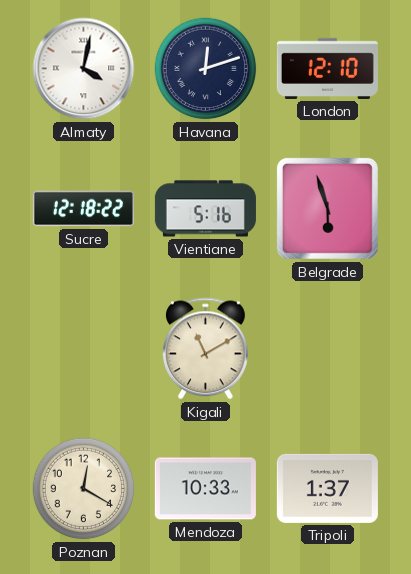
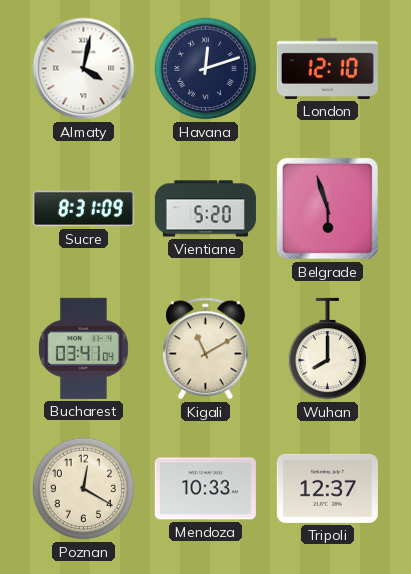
Sucre: 12:18 -> 8:31 (83, 209)
Vientiane: 5:16 -> 5:20 (205, 209)
Bucharest: none -> 03:41 (83, 348)
Wuhan: none -> 8:00 (328, 349)
Tripoli: 1:37 -> 12:37 (327, 488)
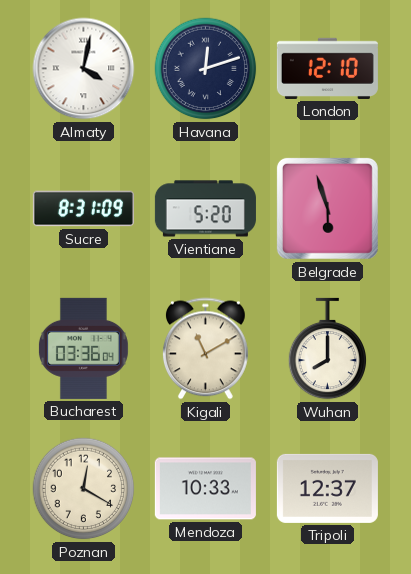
Bucharest: 03:41 -> 03:36 (83, 348)
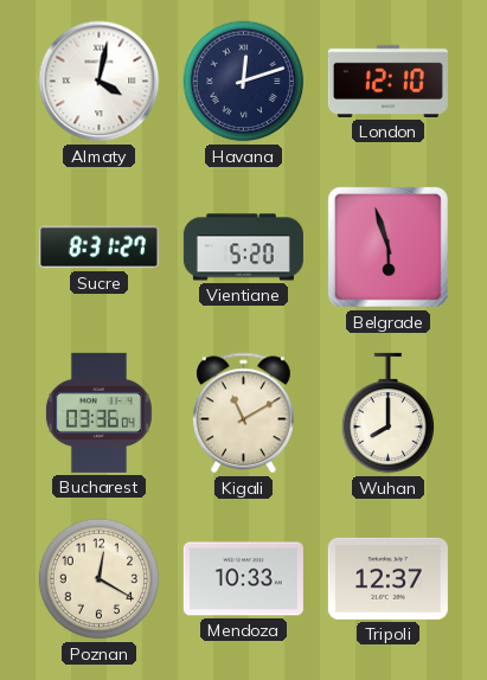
Sucre: 8:31:09 -> 8:31:27 (98, 248)
